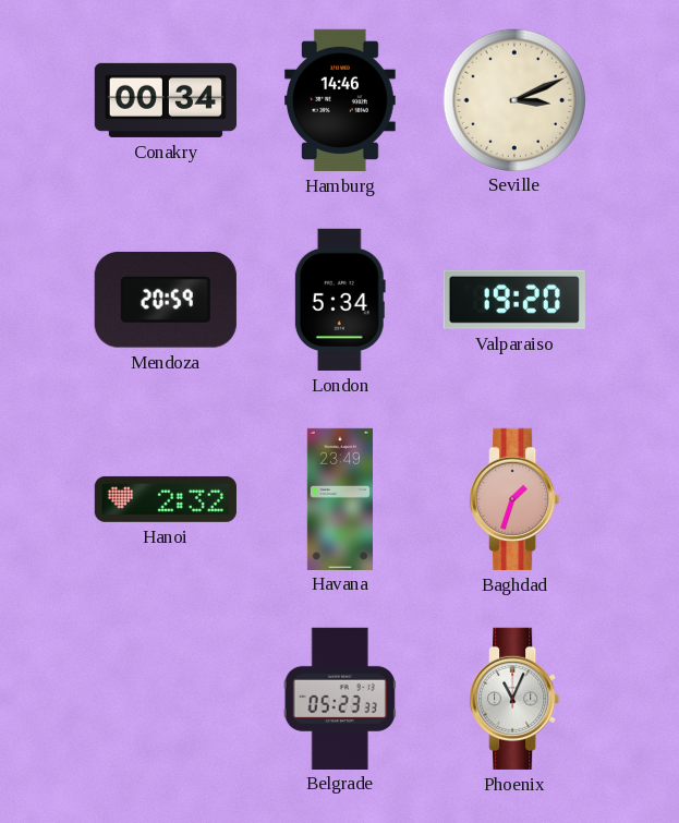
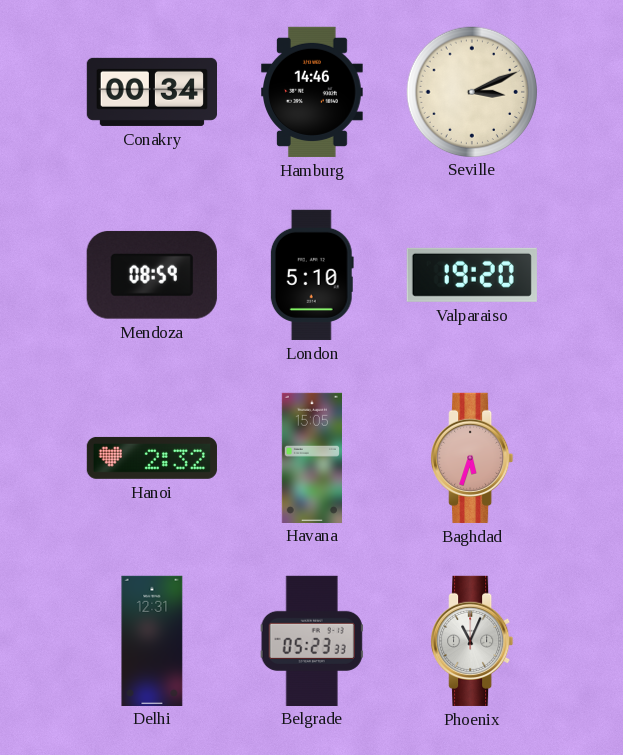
Mendoza: 20:59 -> 08:59 (152, 275)
London: 5:34 -> 5:10 (312, 275)
Havana: 23:49 -> 15:05 (311, 457)
Baghdad: 1:33 -> 5:33 (472, 458)
Delhi: none -> 12:31 (152, 640)
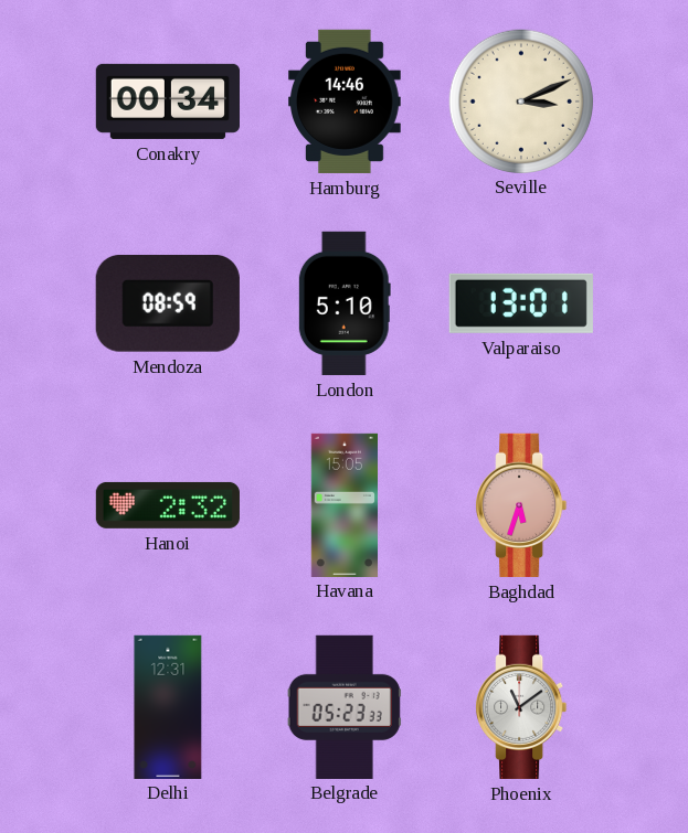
Valparaiso: 19:20 -> 13:01 (521, 303)
Phoenix: 11:04 -> 11:09 (521, 707)
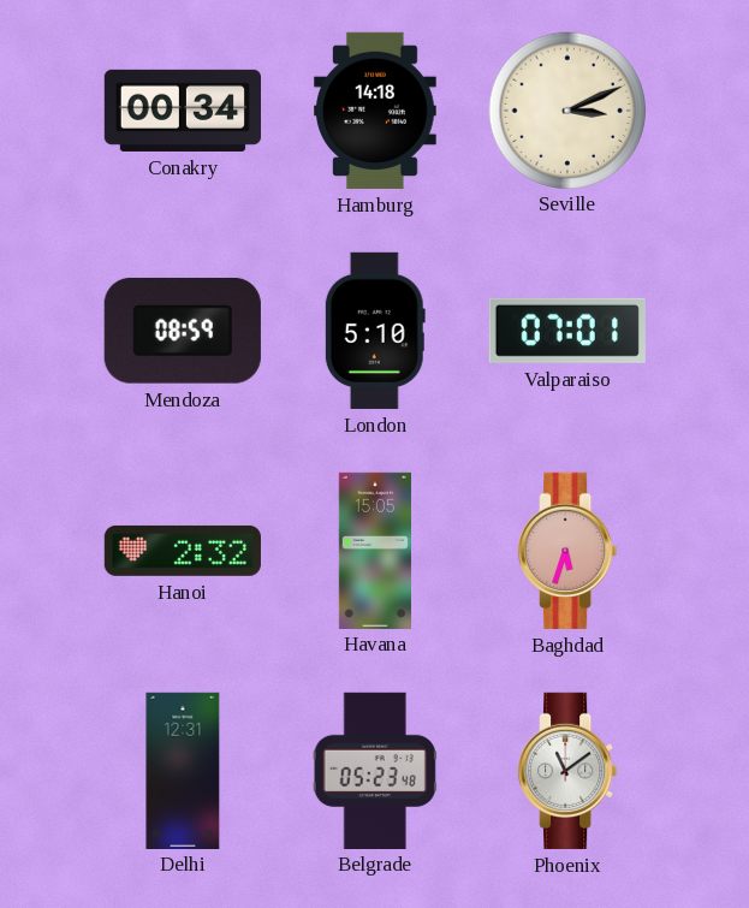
Hamburg: 14:46 -> 14:18 (376, 111)
Valparaiso: 13:01 -> 07:01 (567, 331)
Belgrade: 05:23:33 -> 05:23:48 (375, 770)
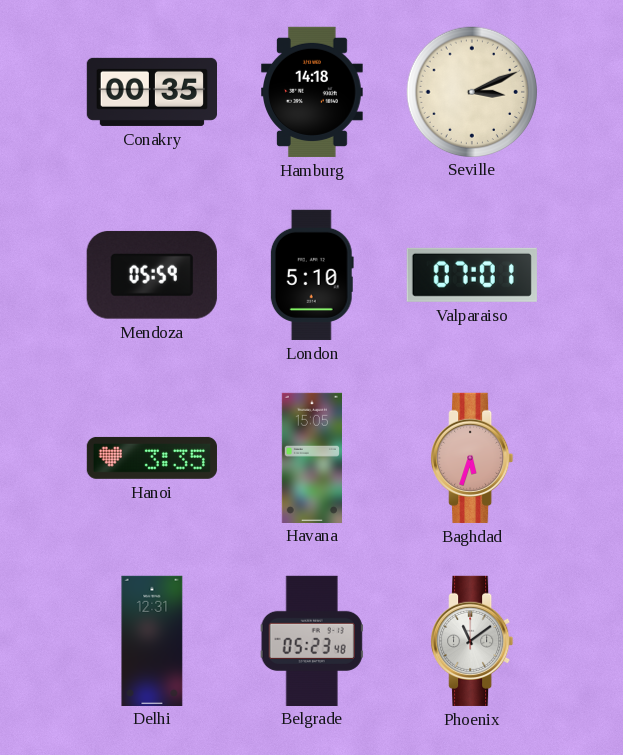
Conakry: 00:34 -> 00:35 (151, 92)
Mendoza: 08:59 -> 05:59 (152, 275)
Hanoi: 2:32 -> 3:35 (152, 458)
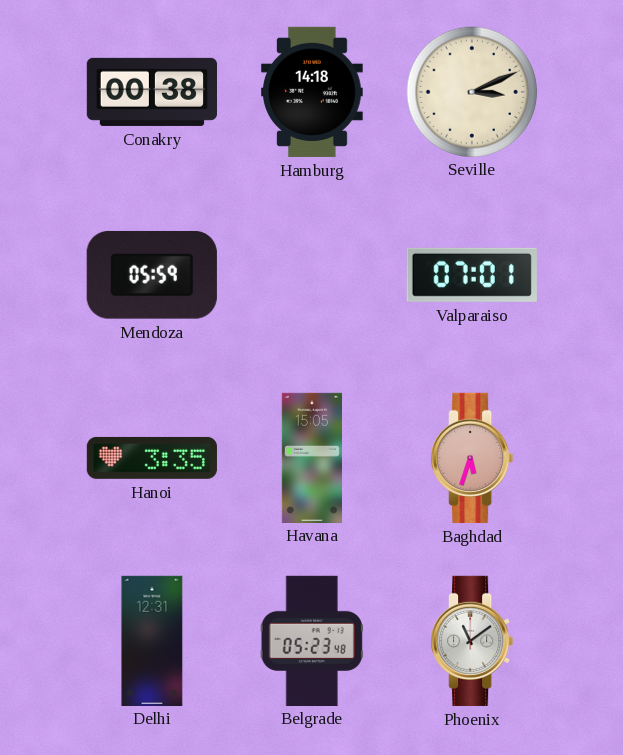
Conakry: 00:35 -> 00:38 (151, 92)
London: 5:10 -> none (312, 275)
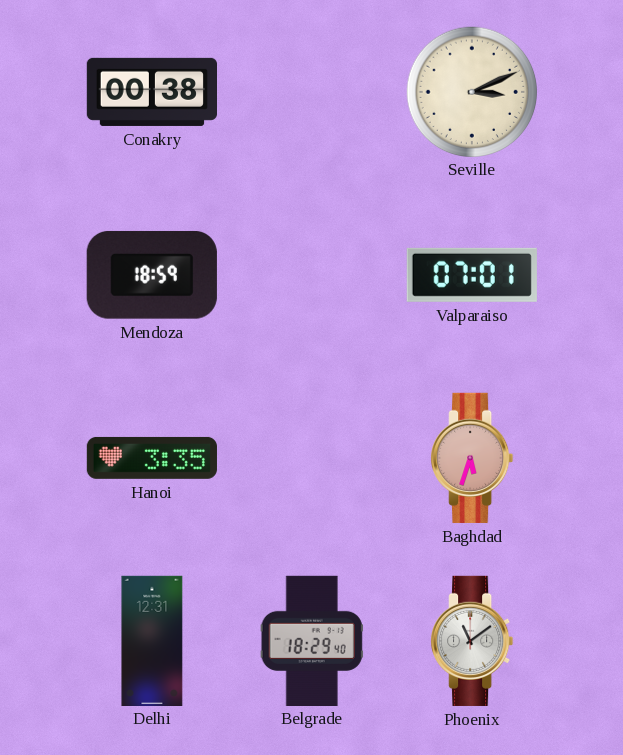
Hamburg: 14:18 -> none (313, 92)
Mendoza: 05:59 -> 18:59 (152, 275)
Havana: 15:05 -> none (311, 457)
Belgrade: 05:23 -> 18:29 (312, 640)
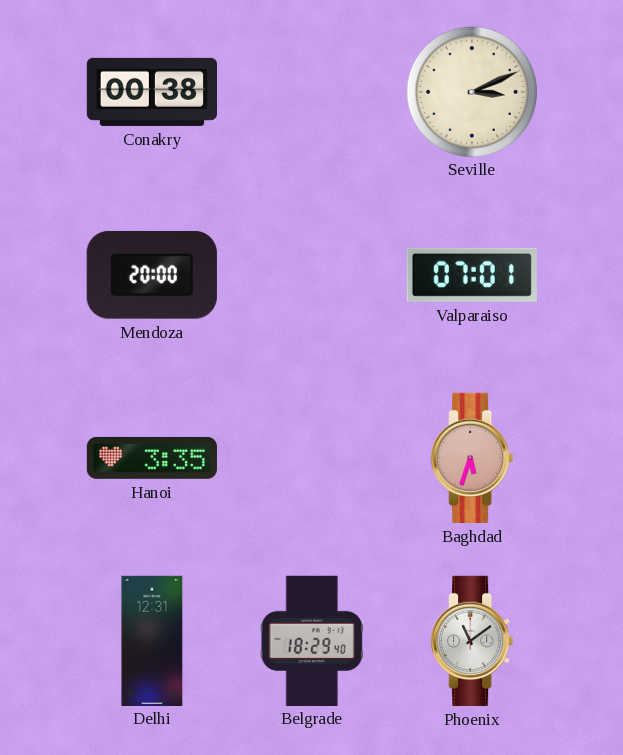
Mendoza: 18:59 -> 20:00 (152, 275)
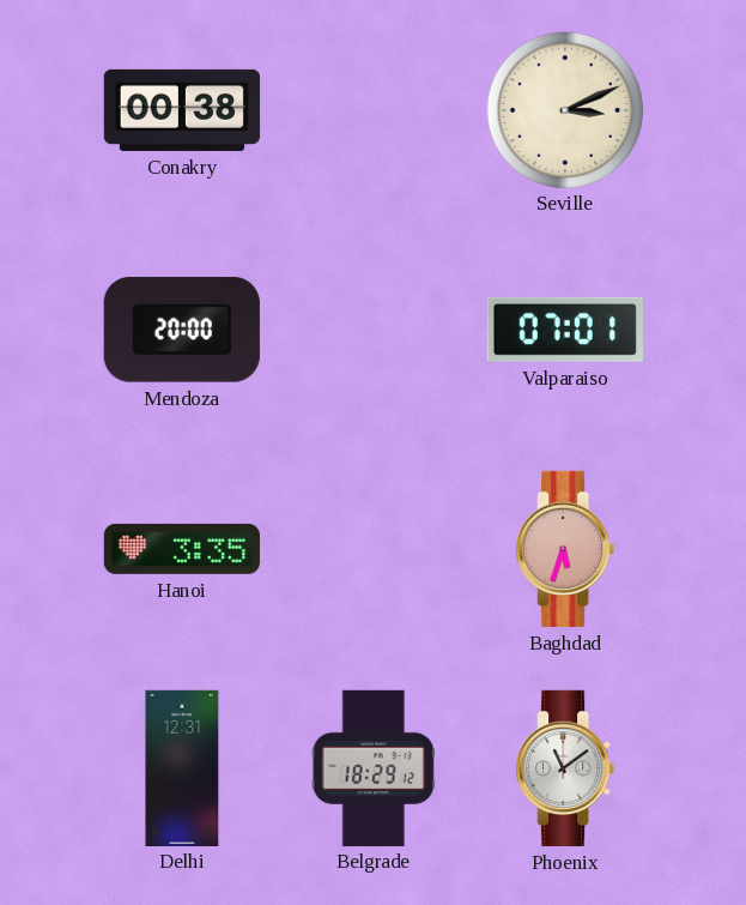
Belgrade: 18:29:40 -> 18:29:12 (374, 767)
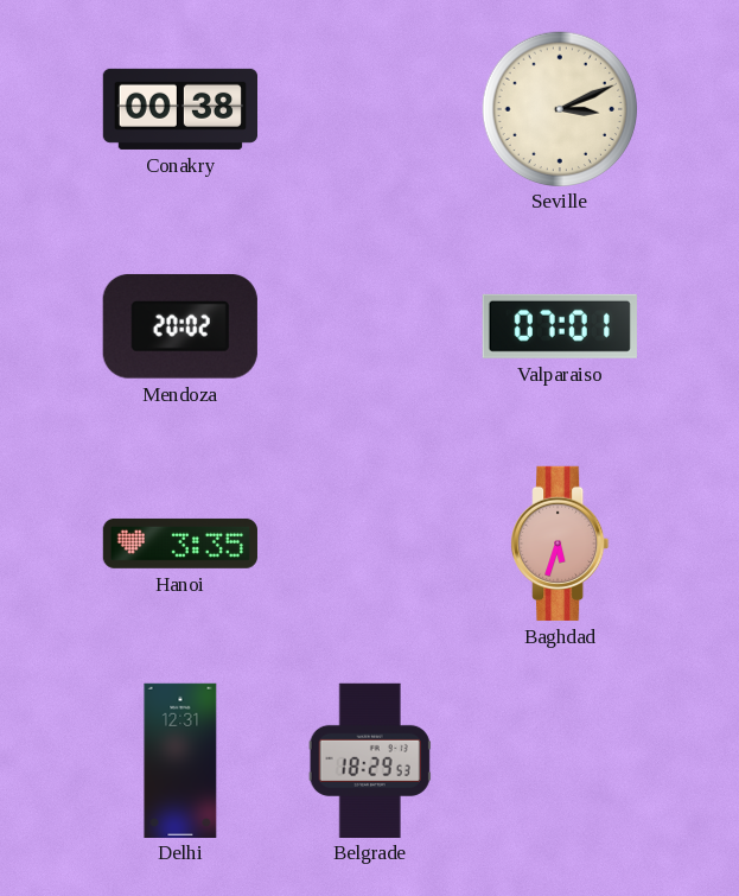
Mendoza: 20:00 -> 20:02 (180, 326)
Belgrade: 18:29:12 -> 18:29:53 (370, 760)
Phoenix: 11:09 -> none (565, 768)
